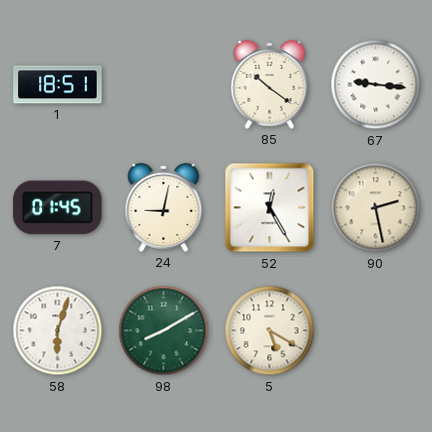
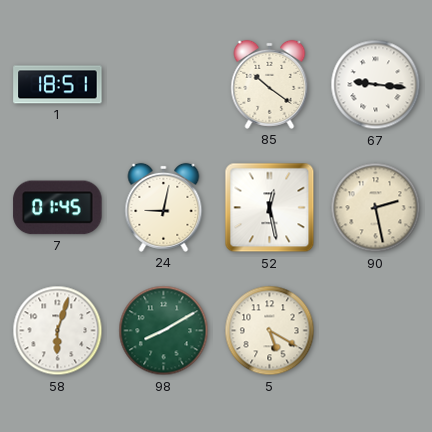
52: 12:25 -> 12:28 (270, 208)
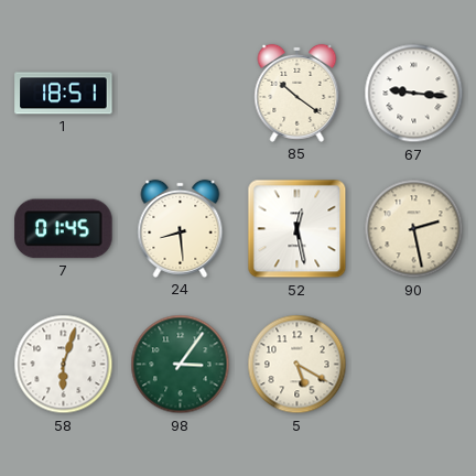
24: 9:02 -> 8:29 (181, 228)
98: 8:10 -> 3:06 (181, 365)
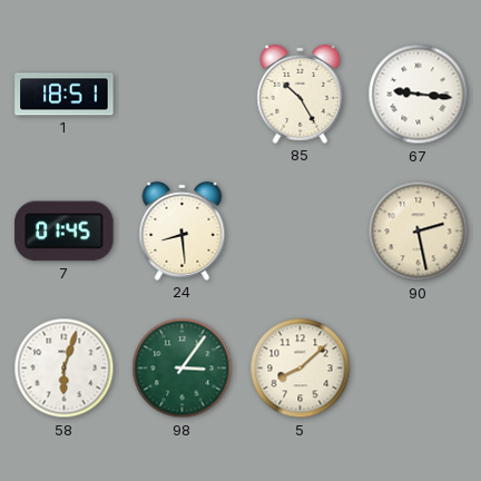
85: 10:21 -> 10:25 (301, 94)
52: 12:28 -> none (297, 229)
5: 5:20 -> 8:08 (301, 369)
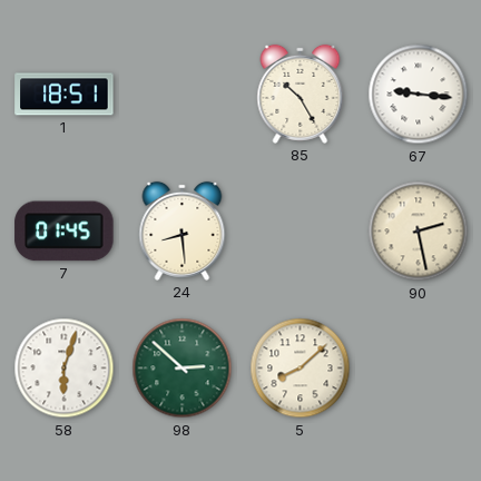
98: 3:06 -> 2:52 (183, 369)
